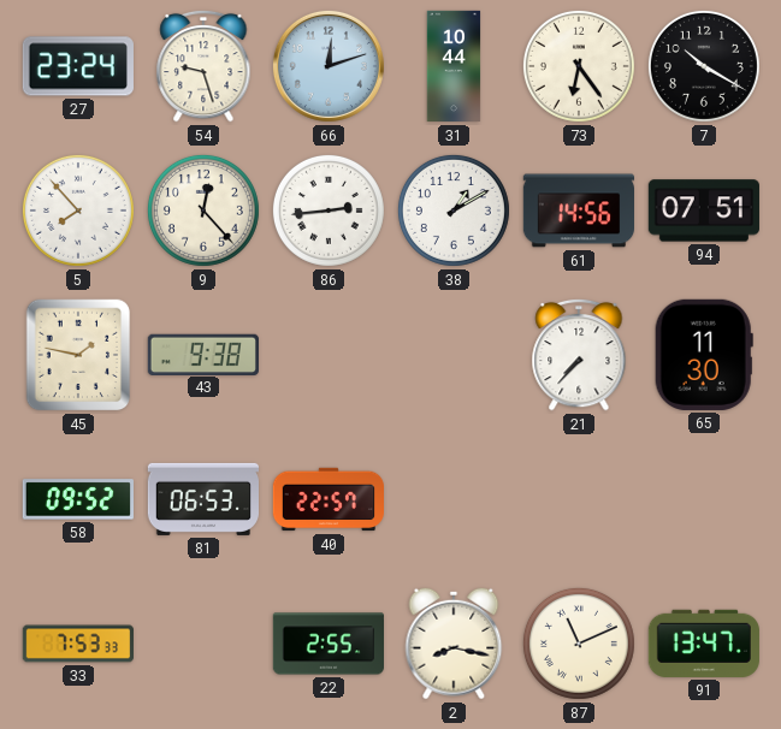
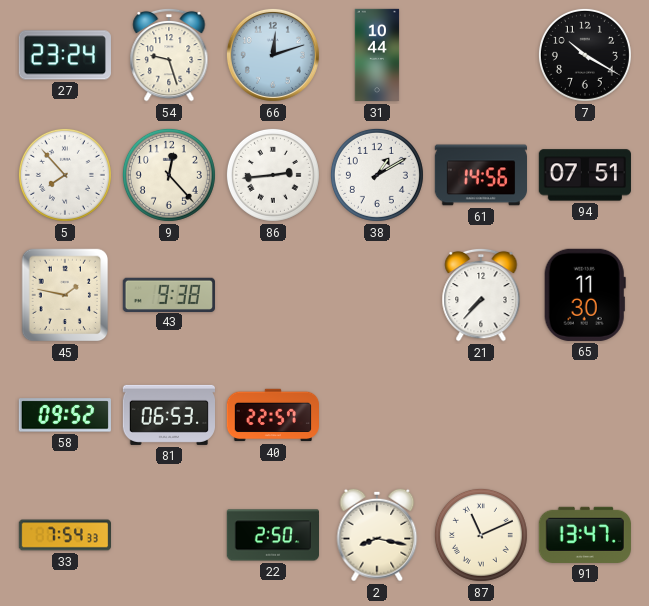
73: 6:24 -> none (579, 66)
33: 7:53 -> 7:54 (64, 535)
22: 2:55 -> 2:50 (272, 535)
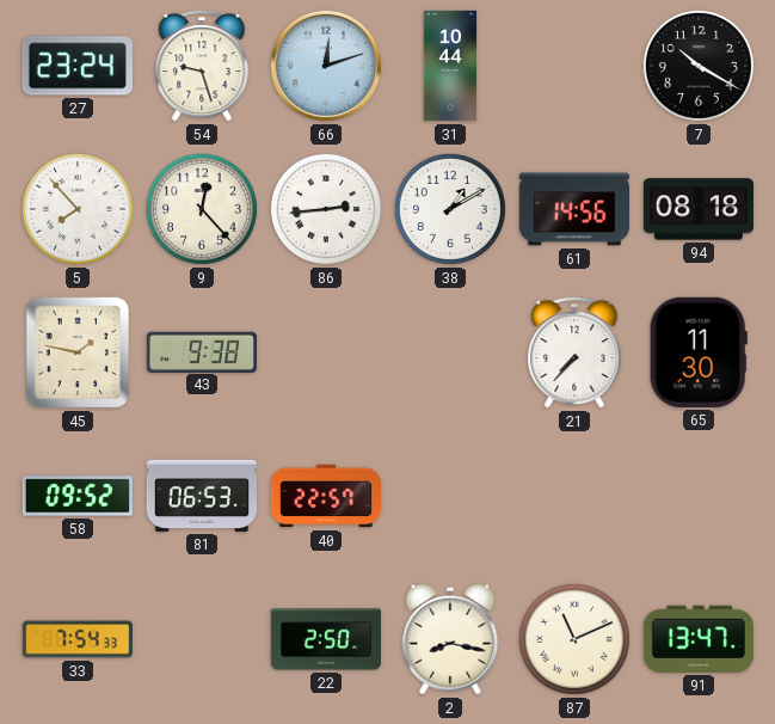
94: 07:51 -> 08:18 (699, 209)
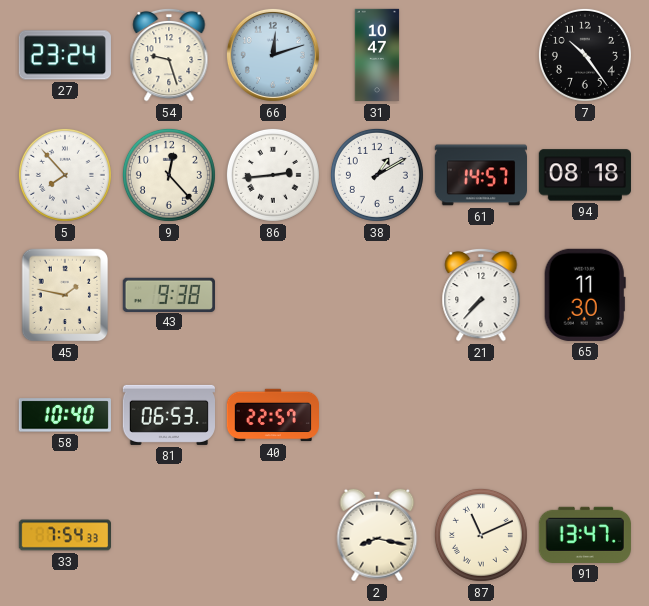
31: 10:44 -> 10:47 (377, 55)
7: 10:20 -> 10:24 (585, 55)
61: 14:56 -> 14:57 (480, 175)
58: 09:52 -> 10:40 (65, 415)
22: 2:50 -> none (325, 639)
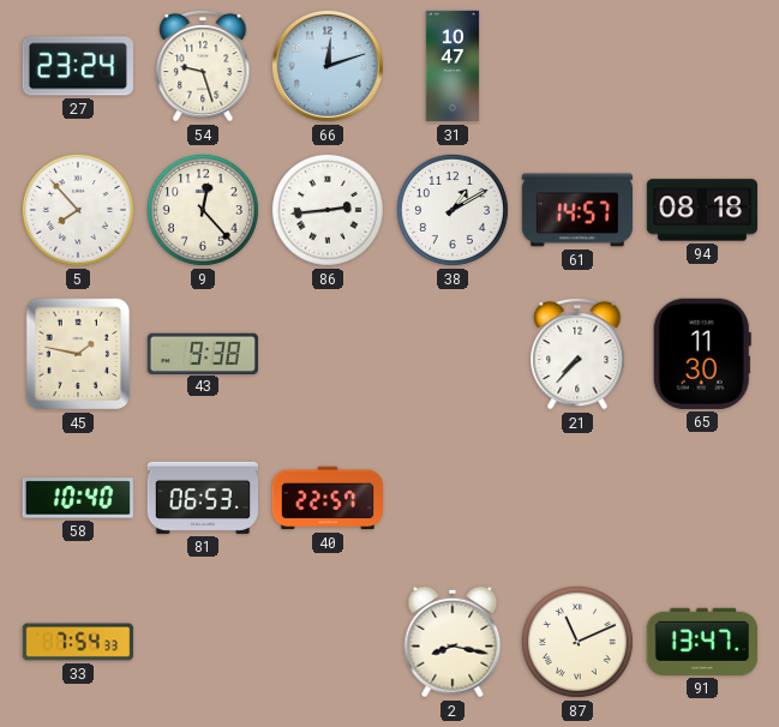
7: 10:24 -> none (585, 55)
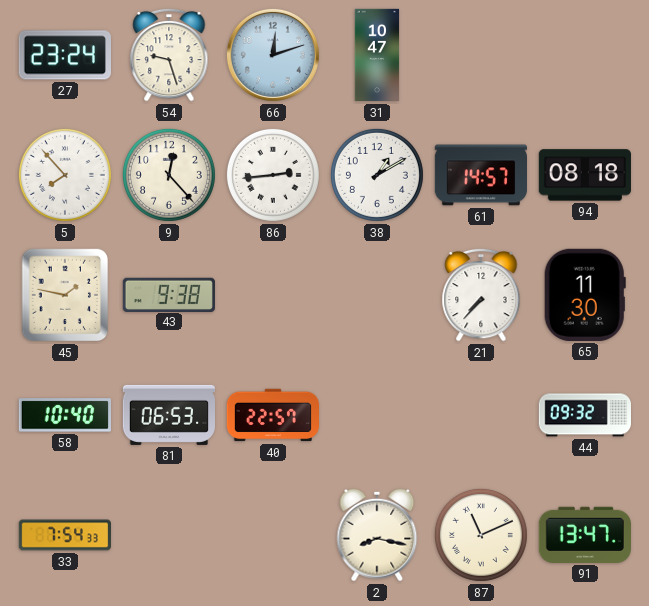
44: none -> 09:32 (584, 415)
